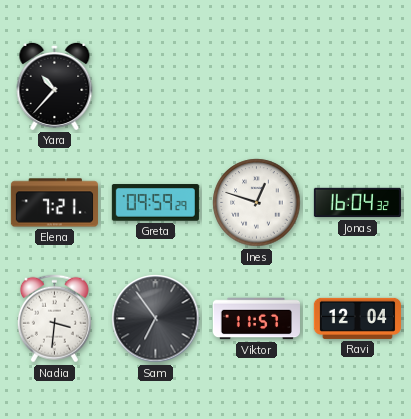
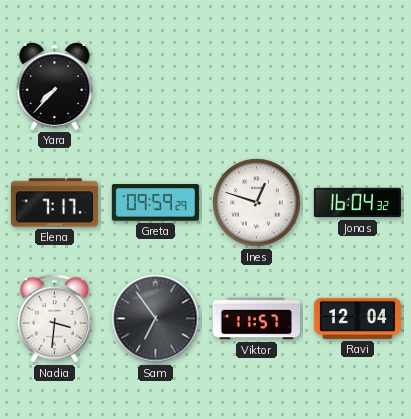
Yara: 10:37 -> 7:37 (55, 86)
Elena: 7:21 -> 7:17 (54, 203)
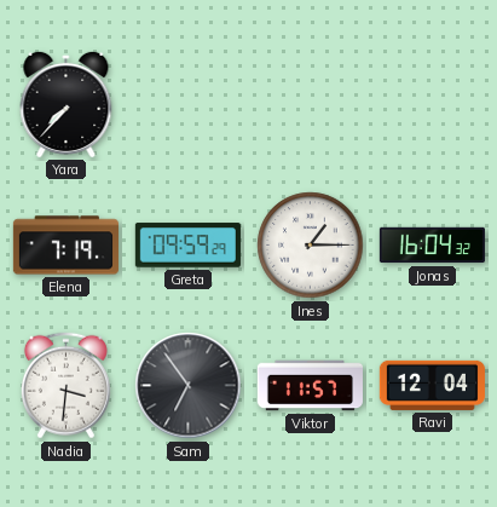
Elena: 7:17 -> 7:19 (65, 246)
Ines: 12:48 -> 1:15 (311, 246)
